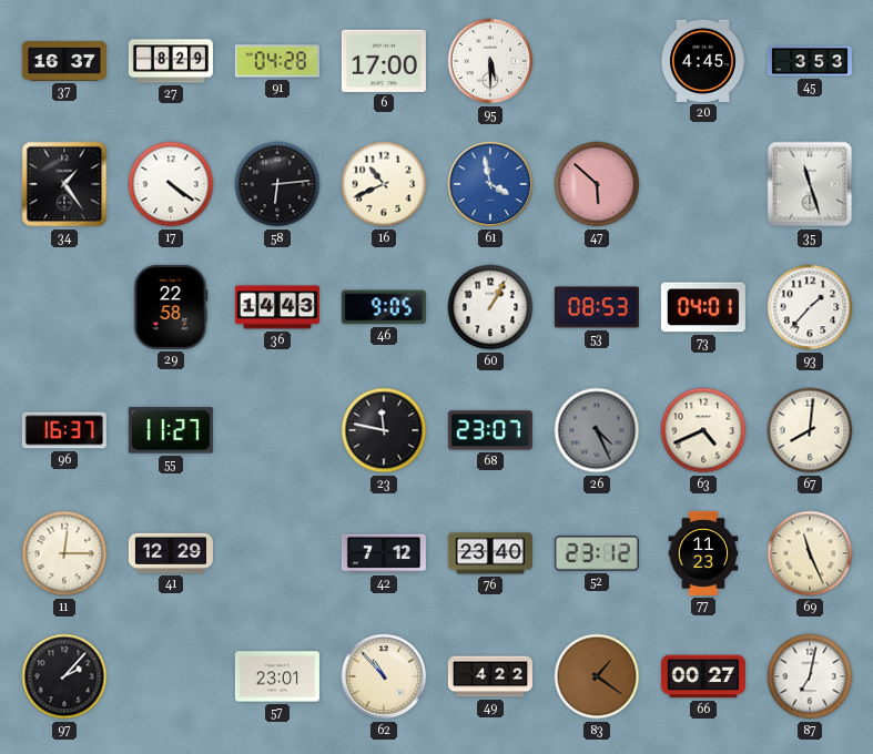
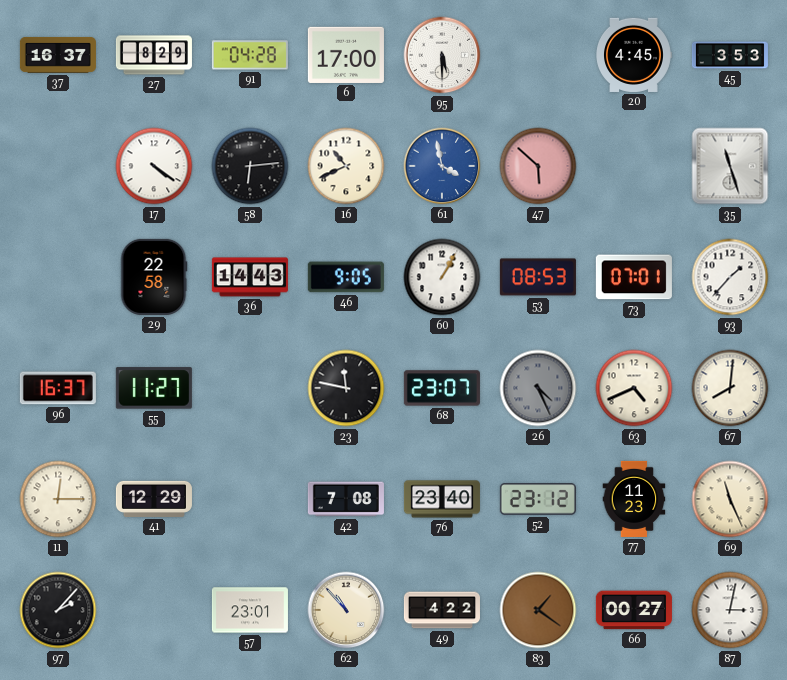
34: 1:24 -> none (64, 184)
73: 04:01 -> 07:01 (634, 277)
42: 7:12 -> 7:08 (346, 499)
87: 7:02 -> 3:02 (730, 610)
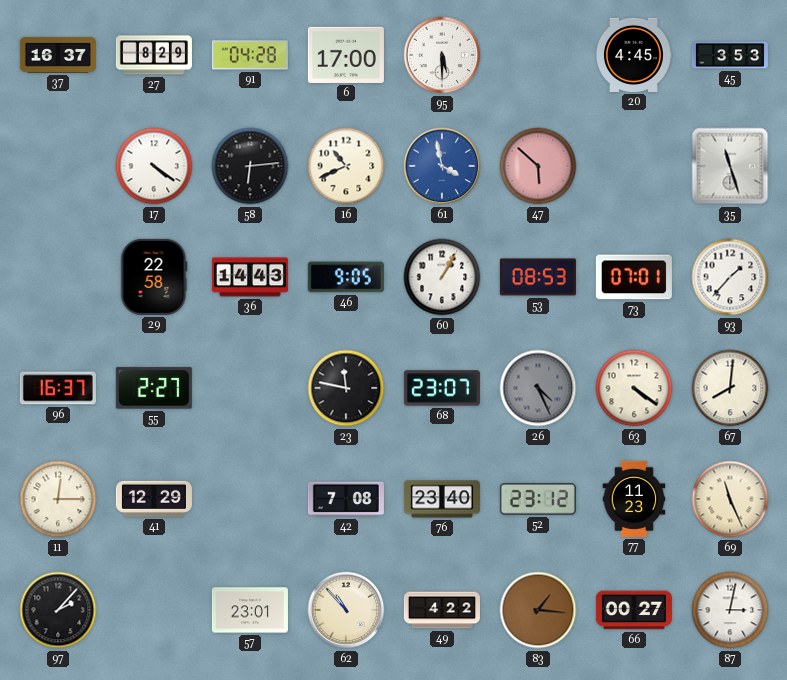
55: 11:27 -> 2:27 (154, 388)
63: 4:41 -> 4:21 (634, 388)
83: 1:21 -> 1:16 (538, 610)
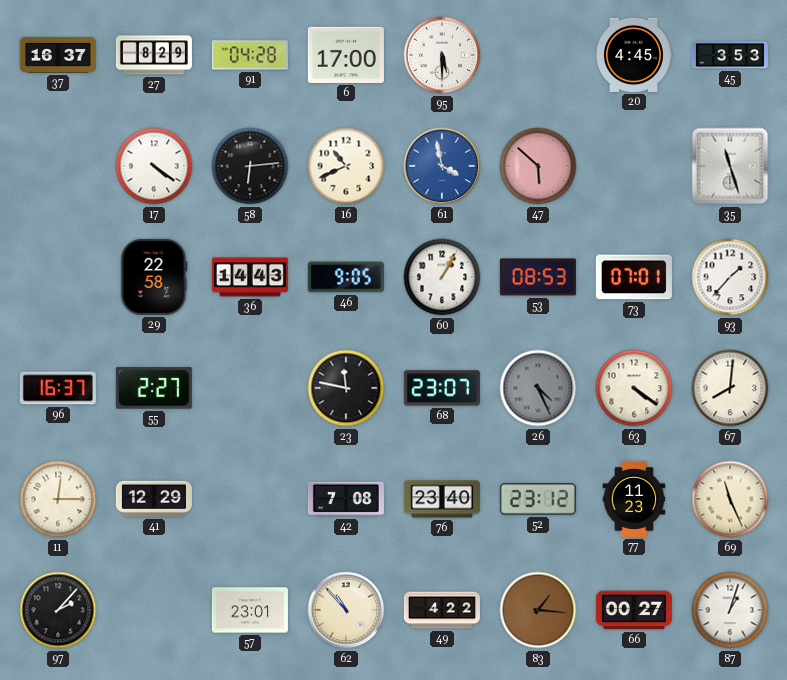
87: 3:02 -> 1:03 (730, 610)
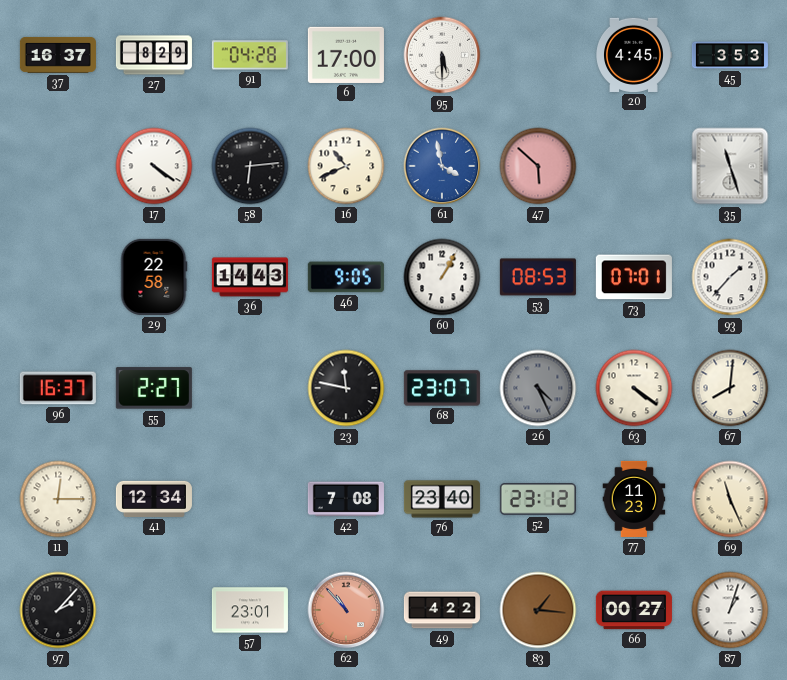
41: 12:29 -> 12:34 (154, 499)
62 dial: cream -> salmon (346, 610)
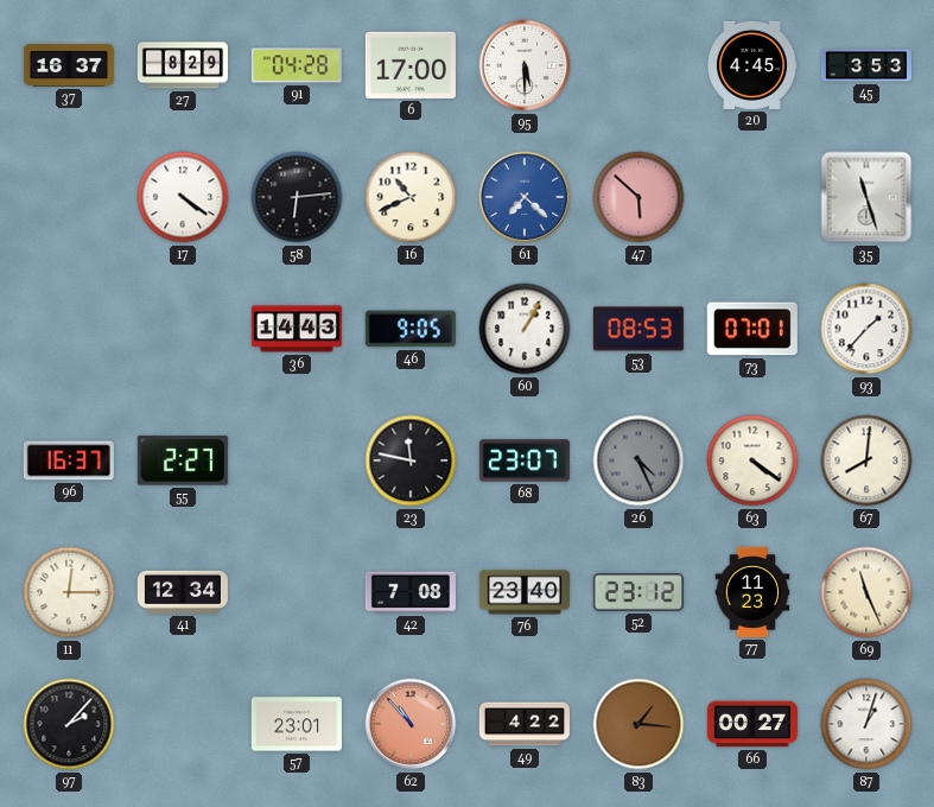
61: 3:58 -> 7:22 (525, 197)
29: 22:58 -> none (154, 277)
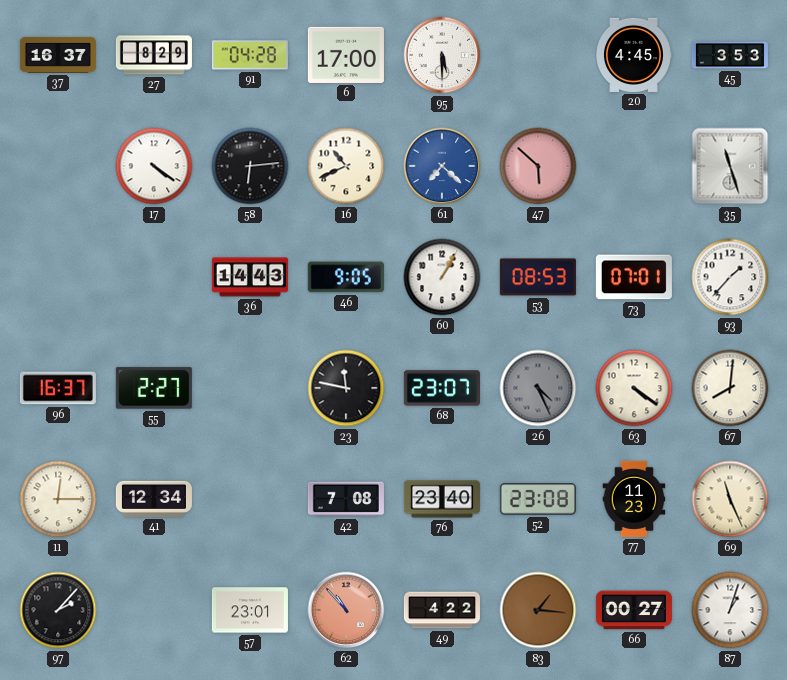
52: 23:12 -> 23:08 (538, 499)
